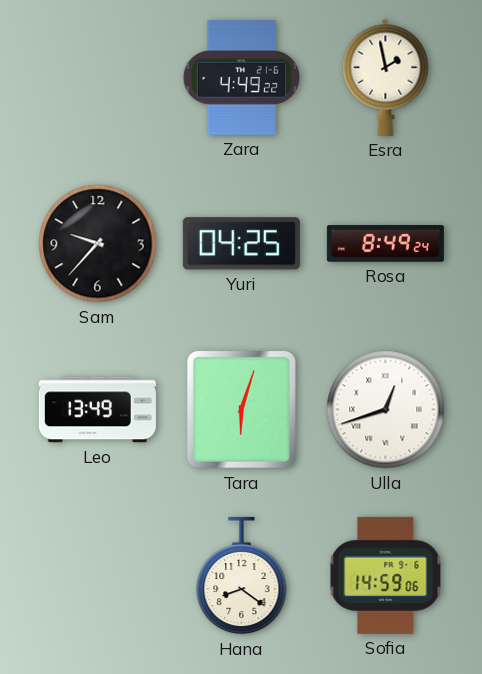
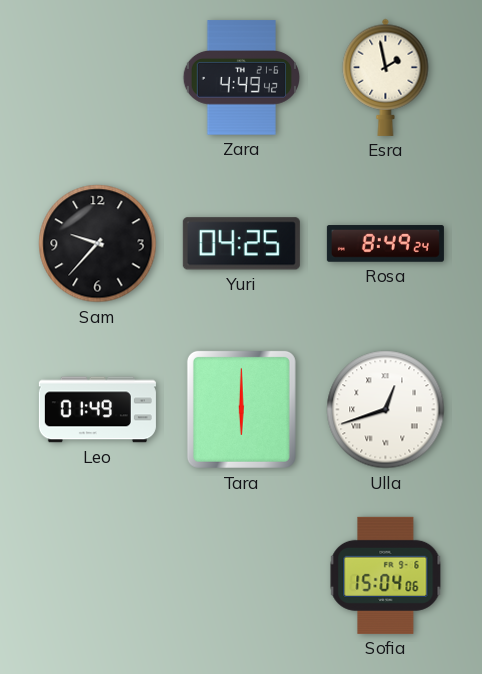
Zara: 4:49:22 -> 4:49:42 (241, 78)
Leo: 13:49 -> 01:49 (97, 410)
Tara: 6:03 -> 6:00 (241, 409)
Hana: 8:21 -> none (242, 576)
Sofia: 14:59 -> 15:04 (386, 575)
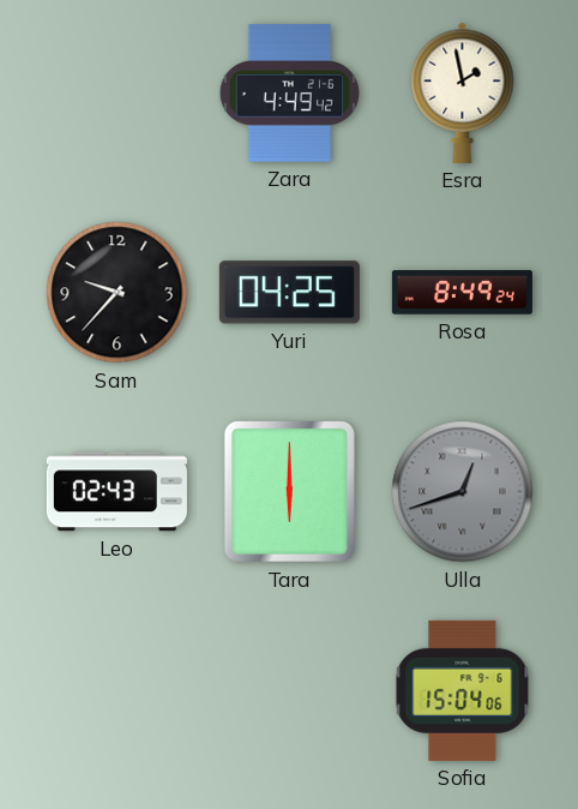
Leo: 01:49 -> 02:43 (116, 492)
Ulla dial: white -> grey (463, 492)
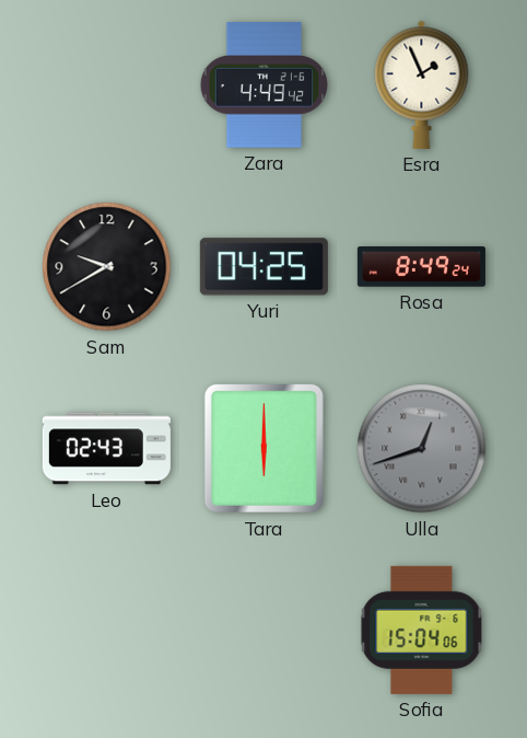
Esra: 1:58 -> 1:56 (422, 84)
Sam: 9:37 -> 9:40 (107, 267)
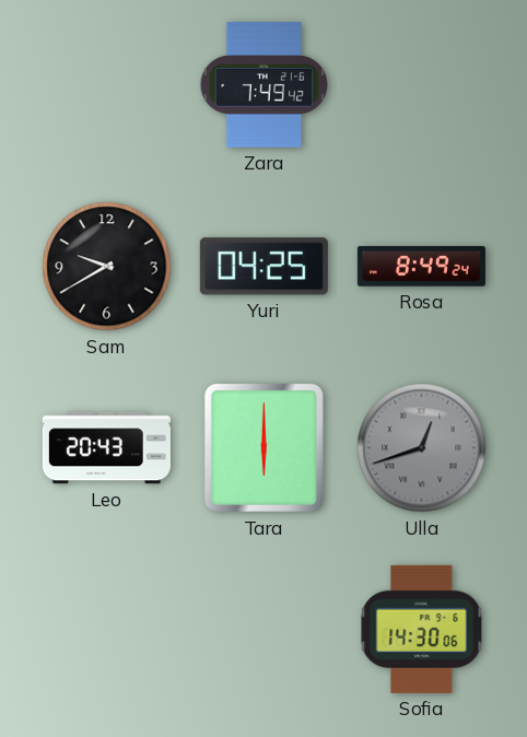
Zara: 4:49 -> 7:49 (263, 85)
Esra: 1:56 -> none (422, 84)
Leo: 02:43 -> 20:43 (106, 448)
Sofia: 15:04 -> 14:30 (422, 629)
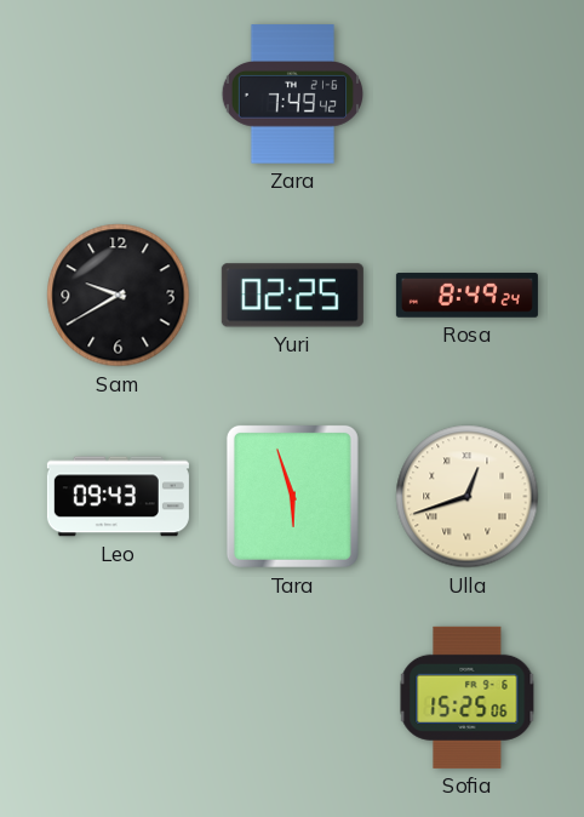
Yuri: 04:25 -> 02:25 (292, 296)
Leo: 20:43 -> 09:43 (118, 497)
Tara: 6:00 -> 5:57 (292, 496)
Ulla dial: grey -> cream (468, 497)
Sofia: 14:30 -> 15:25 (468, 697)
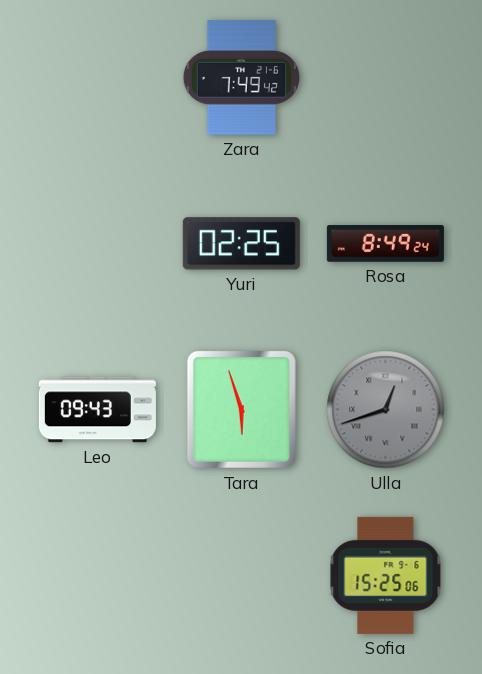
Sam: 9:40 -> none (119, 296)
Ulla dial: cream -> grey (386, 410)
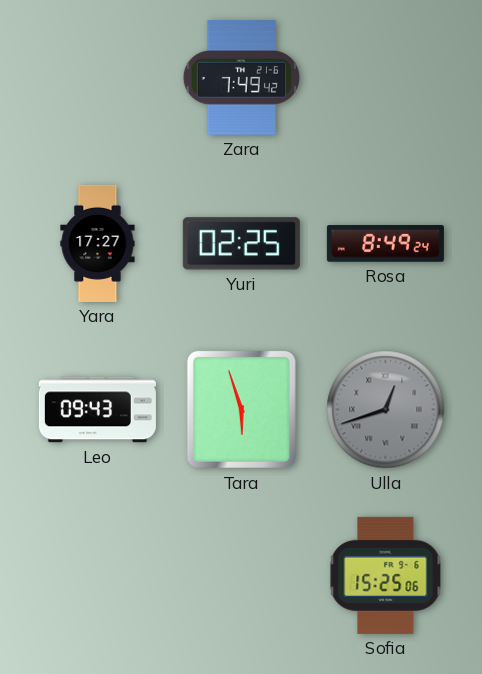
Yara: none -> 17:27 (98, 243)
